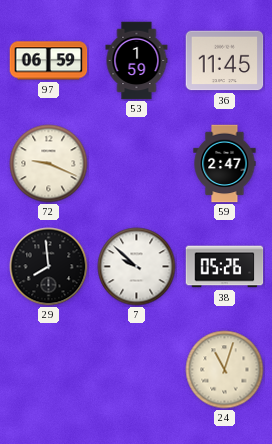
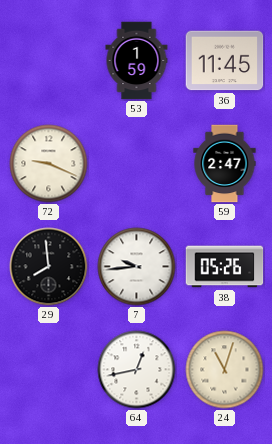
97: 06:59 -> none (49, 61)
7: 9:52 -> 9:44 (137, 267)
64: none -> 12:43 (137, 370)
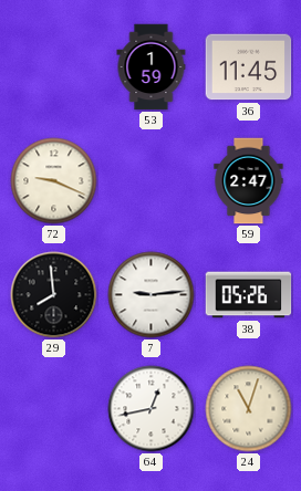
7: 9:44 -> 9:14 (152, 295)
